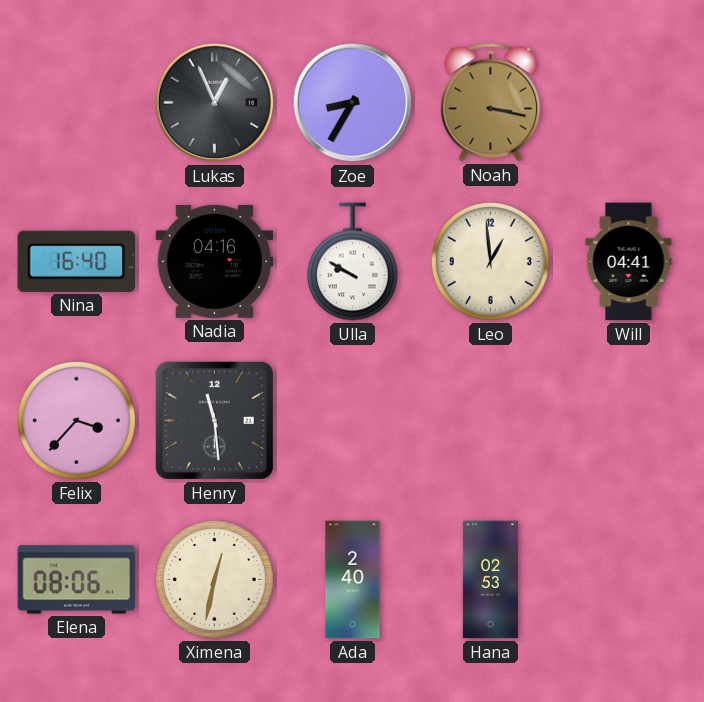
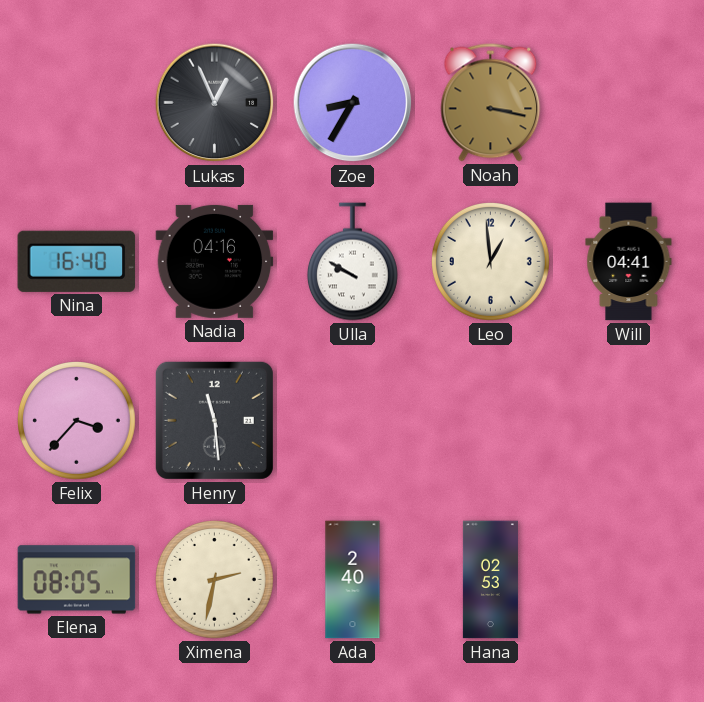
Elena: 08:06 -> 08:05 (77, 580)
Ximena: 12:32 -> 2:32 (215, 580)
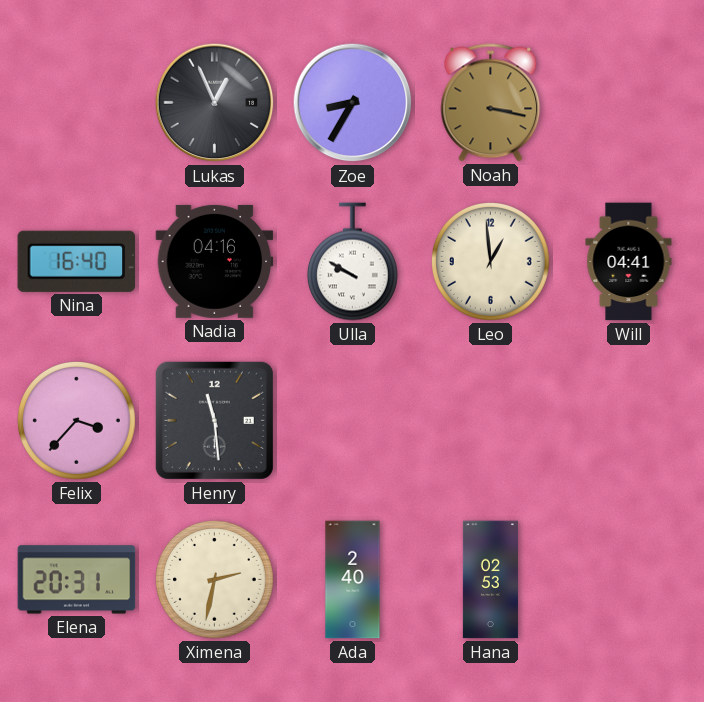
Elena: 08:05 -> 20:31 (77, 580)
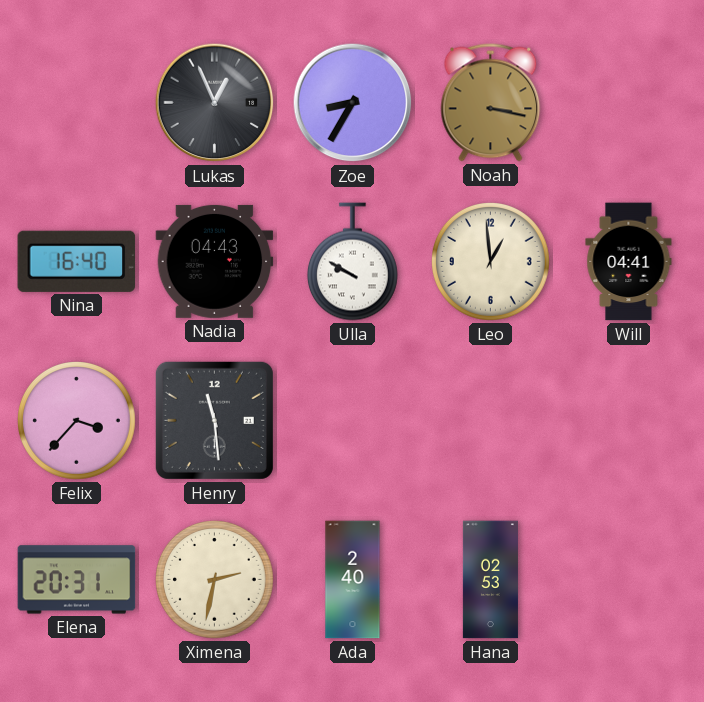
Nadia: 04:16 -> 04:43 (215, 261)
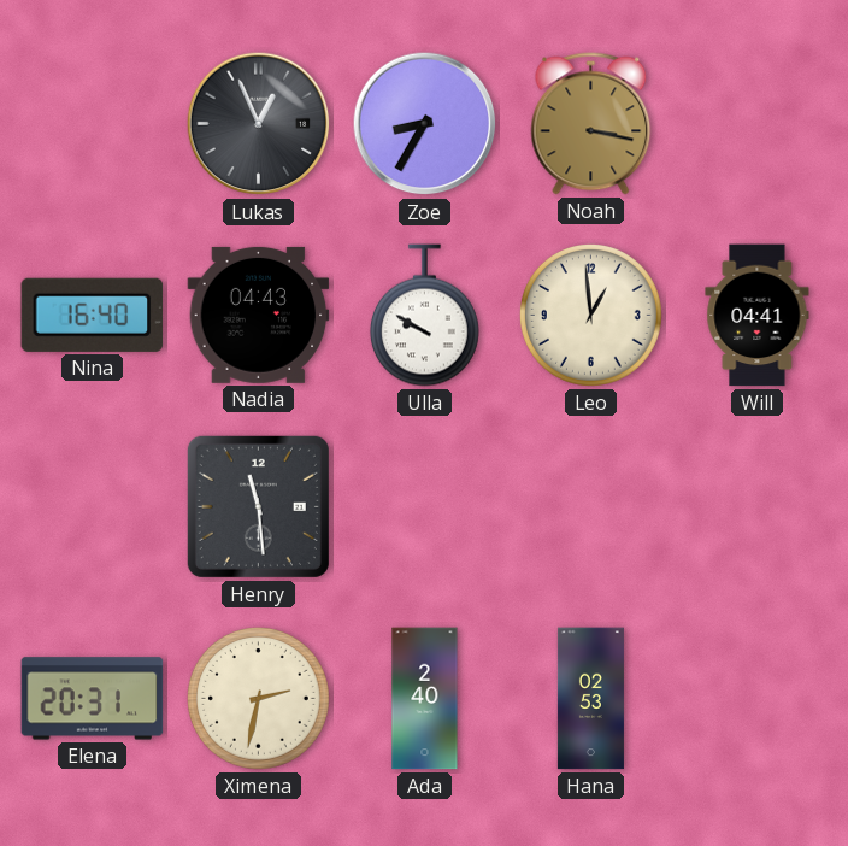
Felix: 3:37 -> none (77, 421)
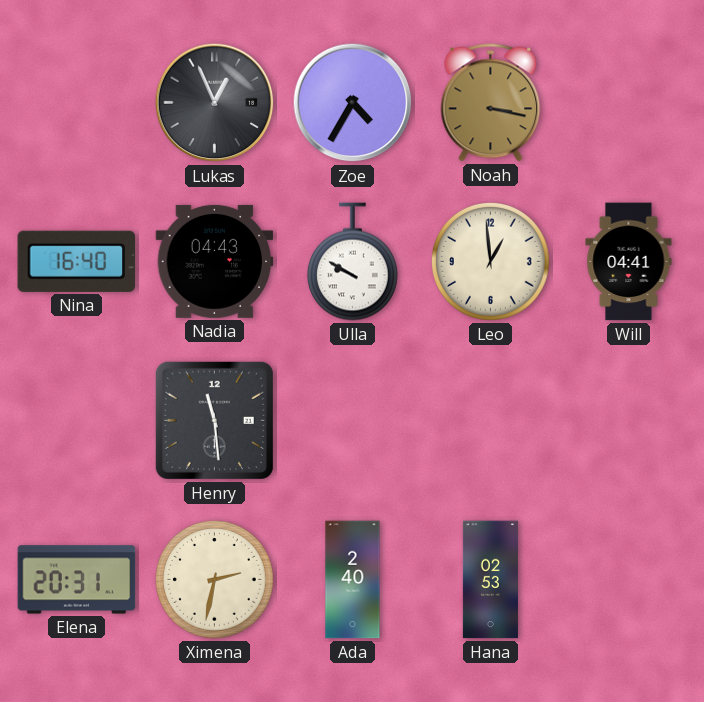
Zoe: 8:35 -> 4:35 (353, 103)
